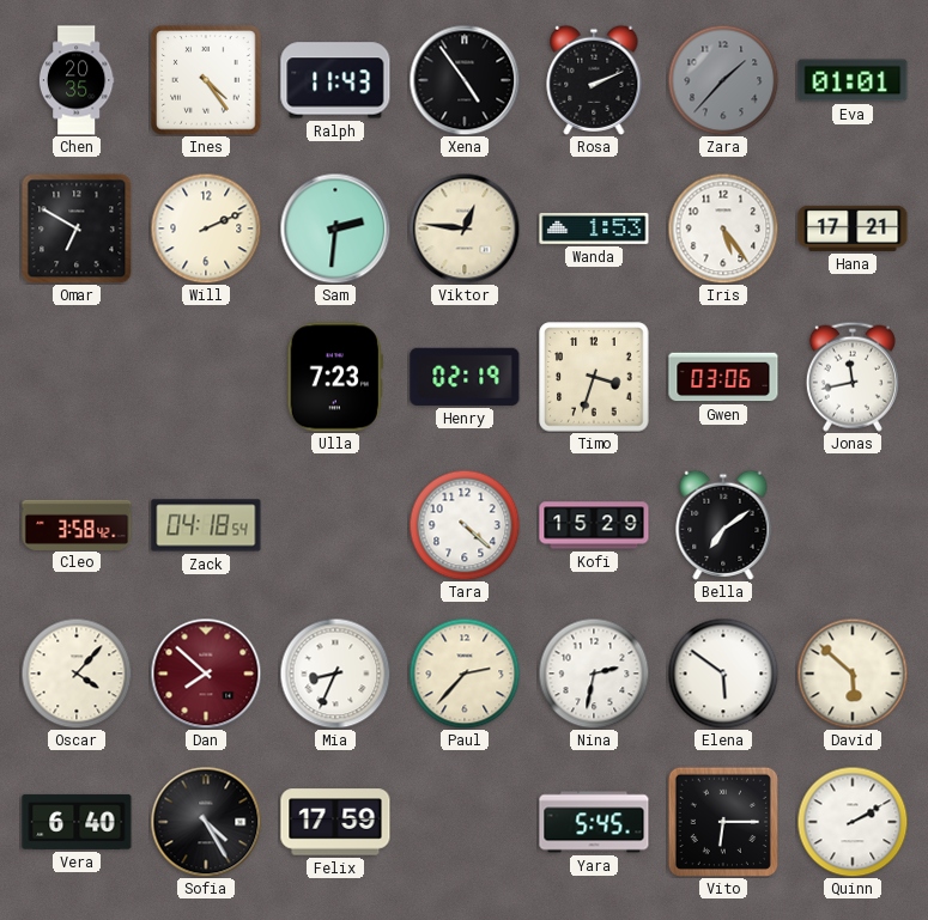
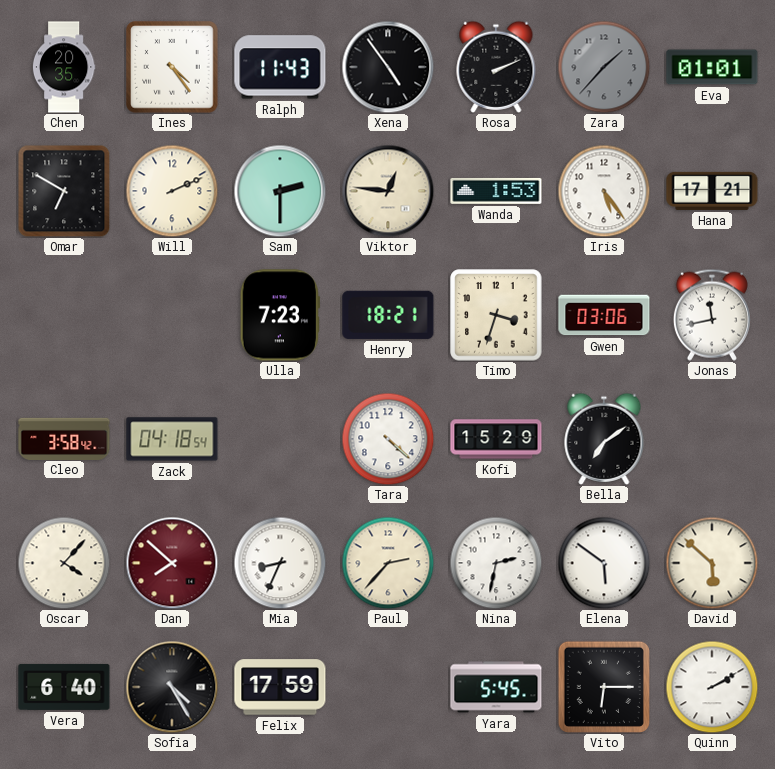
Sam: 2:31 -> 2:30 (280, 191)
Henry: 02:19 -> 18:21 (388, 315)
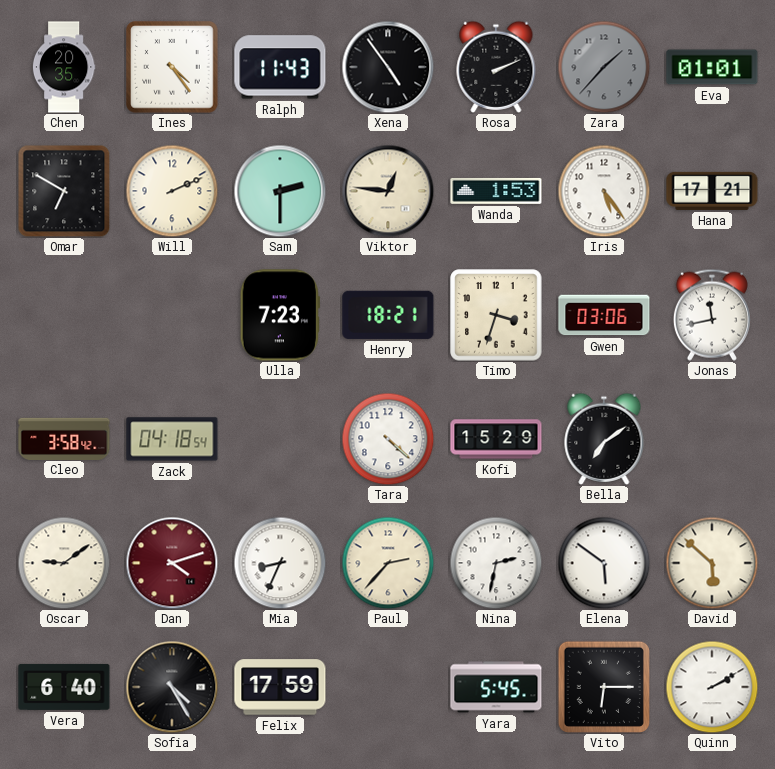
Oscar: 4:07 -> 9:09 (64, 563)
Dan: 7:52 -> 4:12 (172, 563)
